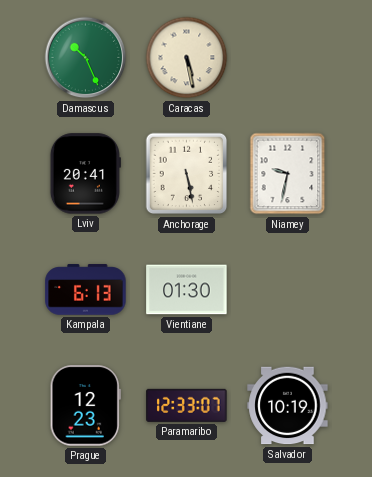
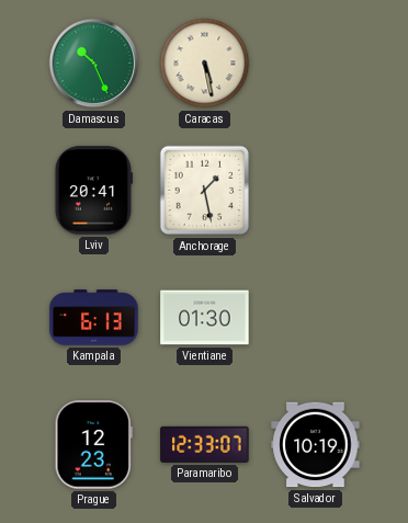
Anchorage: 5:28 -> 1:28 (205, 191)
Niamey: 9:32 -> none (288, 174)
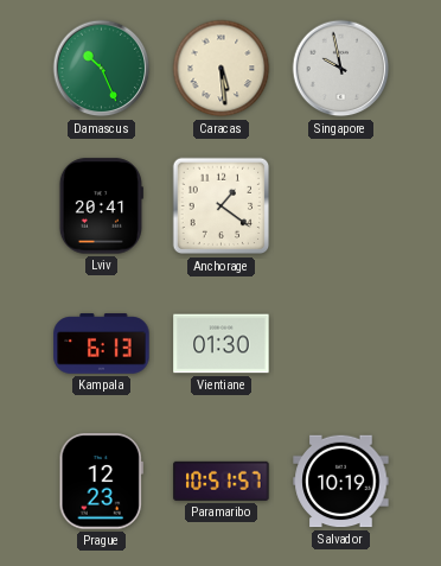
Caracas: 5:28 -> 5:29 (222, 69)
Singapore: none -> 9:58 (341, 69)
Anchorage: 1:28 -> 1:21 (222, 206)
Paramaribo: 12:33 -> 10:51 (222, 481)
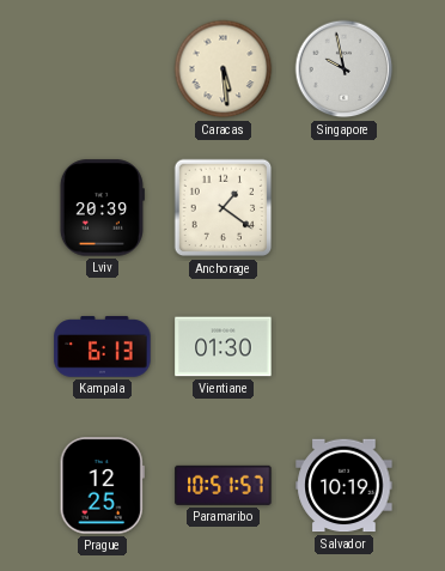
Damascus: 10:26 -> none (102, 69)
Lviv: 20:41 -> 20:39 (102, 208)
Prague: 12:23 -> 12:25 (102, 486)
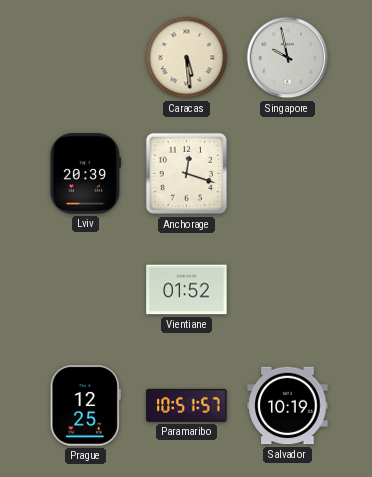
Anchorage: 1:21 -> 12:18 (187, 174)
Kampala: 6:13 -> none (103, 347)
Vientiane: 01:30 -> 01:52 (187, 290)
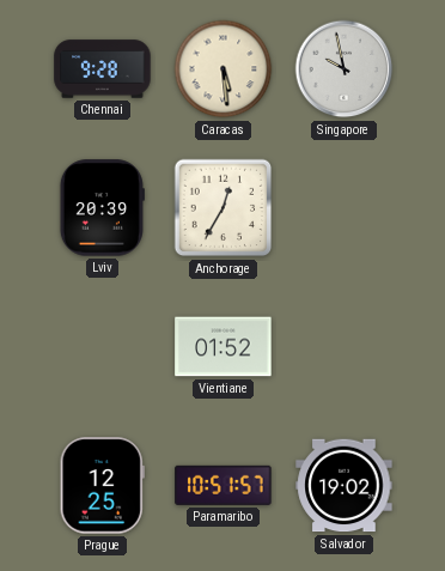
Chennai: none -> 9:28 (103, 69)
Anchorage: 12:18 -> 12:35 (224, 208)
Salvador: 10:19 -> 19:02 (345, 486)
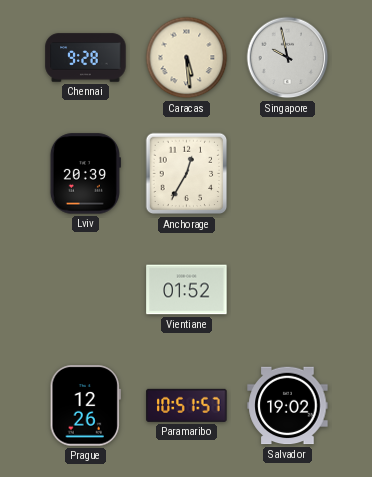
Prague: 12:25 -> 12:26 (85, 406)
